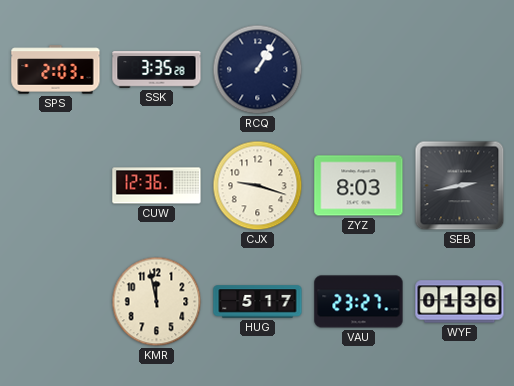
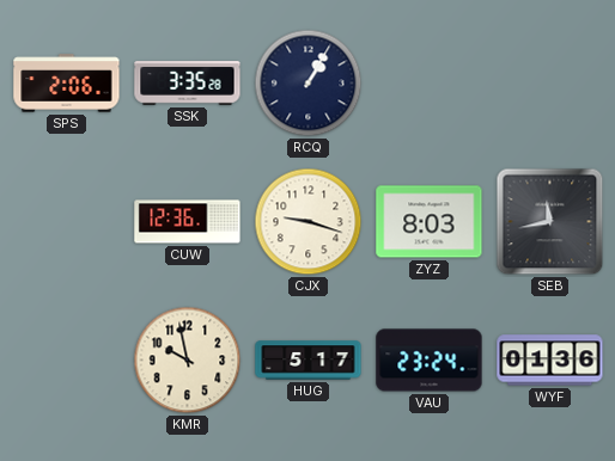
SPS: 2:03 -> 2:06 (67, 84)
SEB: 2:43 -> 11:43 (550, 222)
KMR: 11:58 -> 9:58 (188, 361)
VAU: 23:27 -> 23:24 (430, 361)
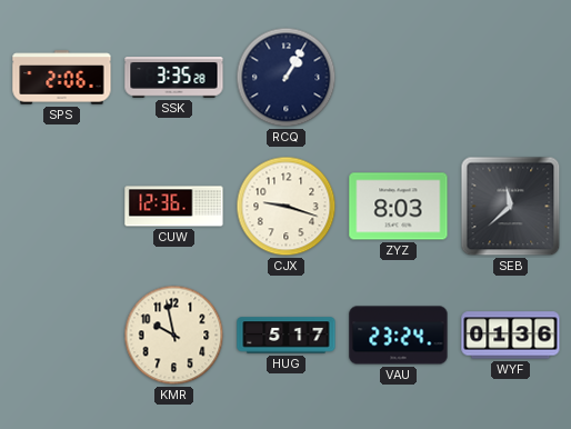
SEB: 11:43 -> 11:38 (511, 207)
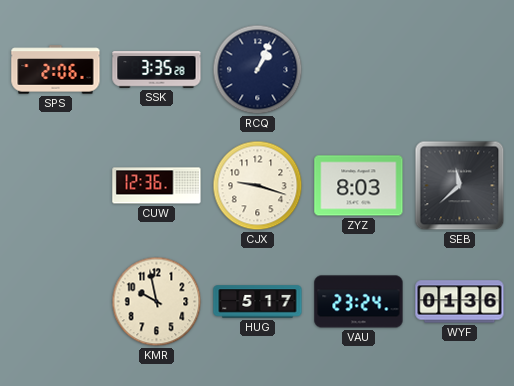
RCQ: 1:05 -> 1:04 (258, 70)
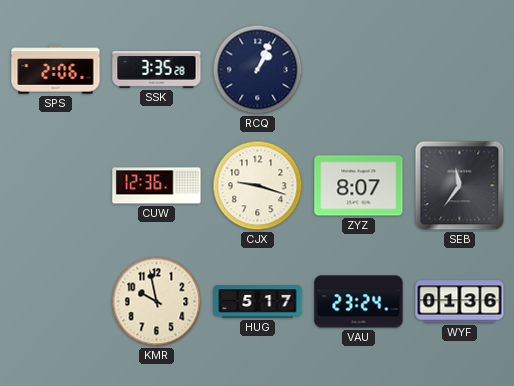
ZYZ: 8:03 -> 8:07 (359, 186)
SEB: 11:38 -> 11:36 (460, 186)
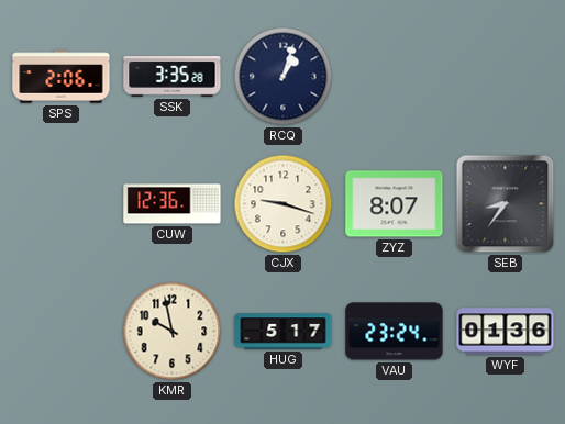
RCQ: 1:04 -> 1:03 (284, 77)
SEB: 11:36 -> 8:36 (506, 204)
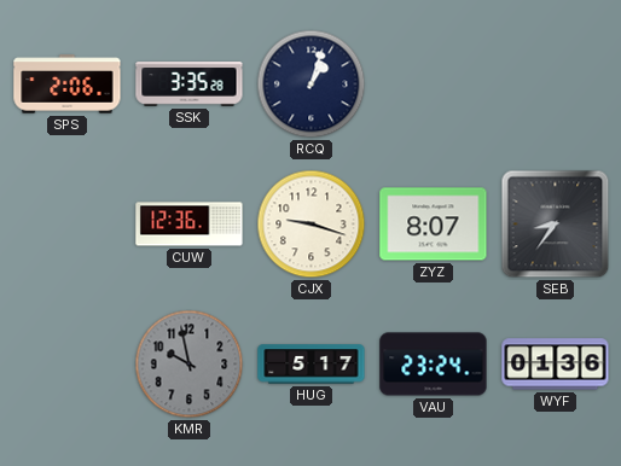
KMR dial: cream -> grey (190, 365)
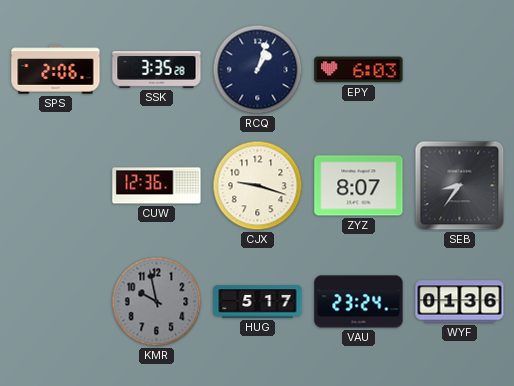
EPY: none -> 6:03 (359, 70)
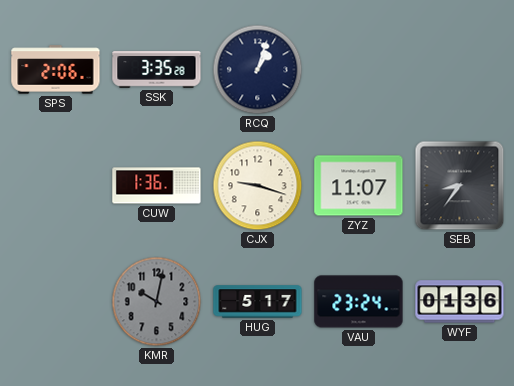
EPY: 6:03 -> none (359, 70)
CUW: 12:36 -> 1:36 (157, 186)
ZYZ: 8:07 -> 11:07 (359, 186)
KMR: 9:58 -> 10:02 (157, 302)
